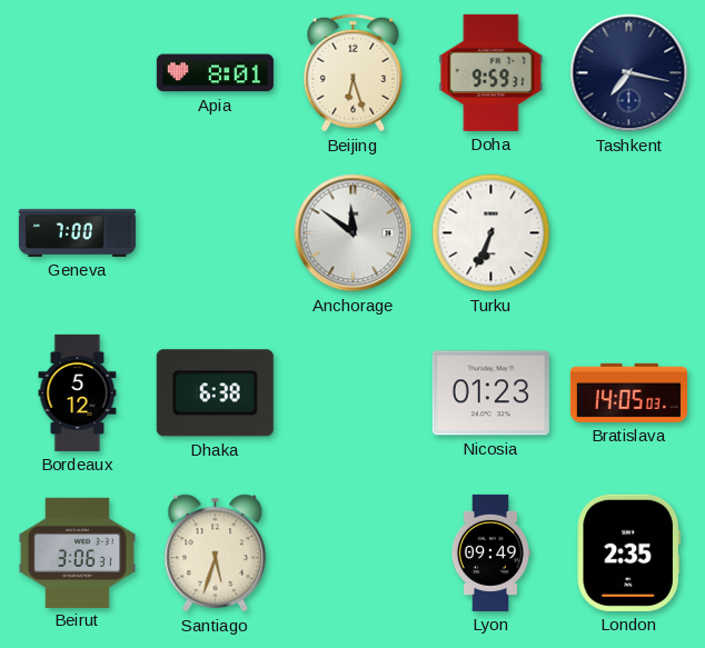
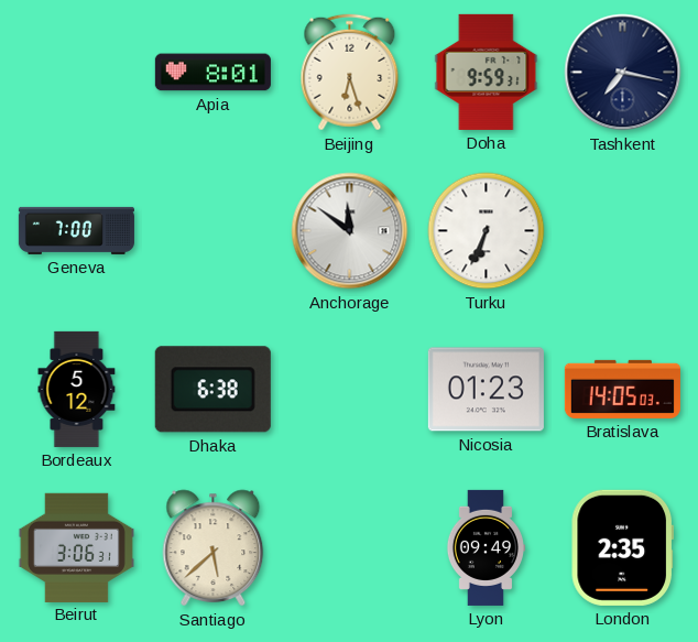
Santiago: 5:33 -> 5:38 (214, 548)
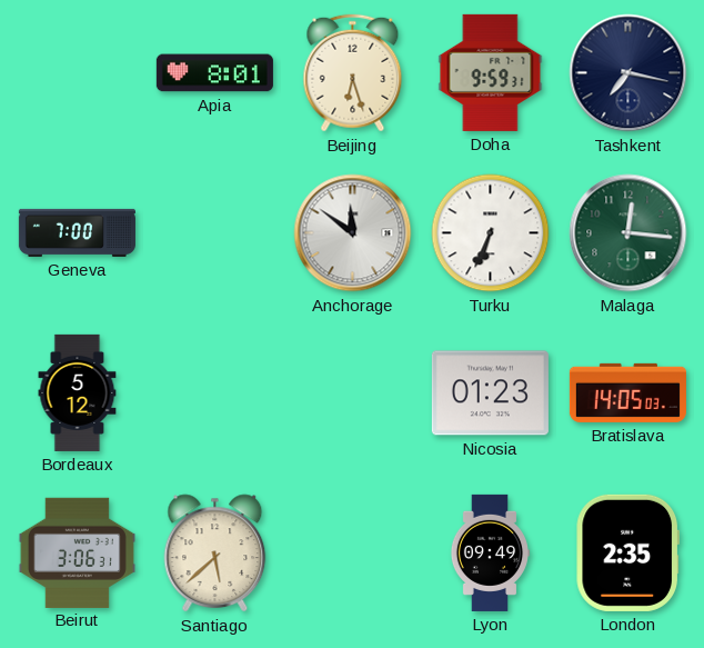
Malaga: none -> 12:16 (628, 233)
Dhaka: 6:38 -> none (212, 390)
